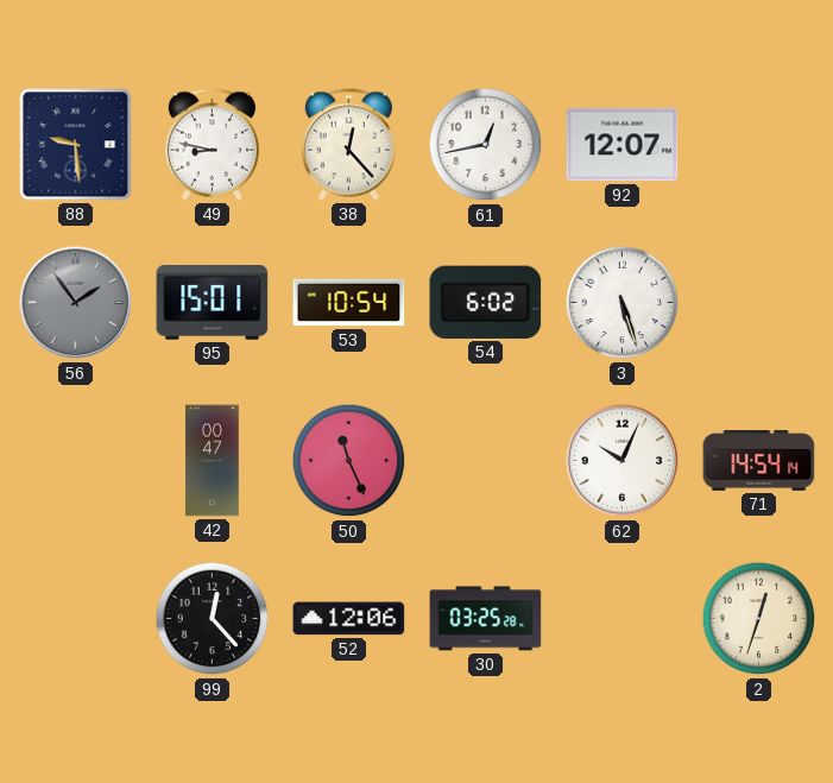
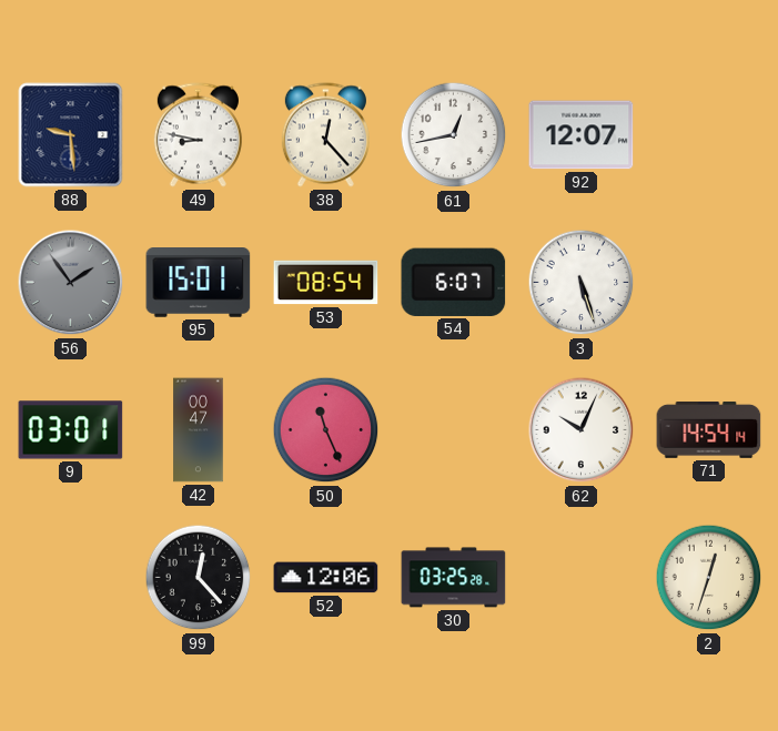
53: 10:54 -> 08:54 (326, 283)
54: 6:02 -> 6:07 (454, 282)
9: none -> 03:01 (71, 430)
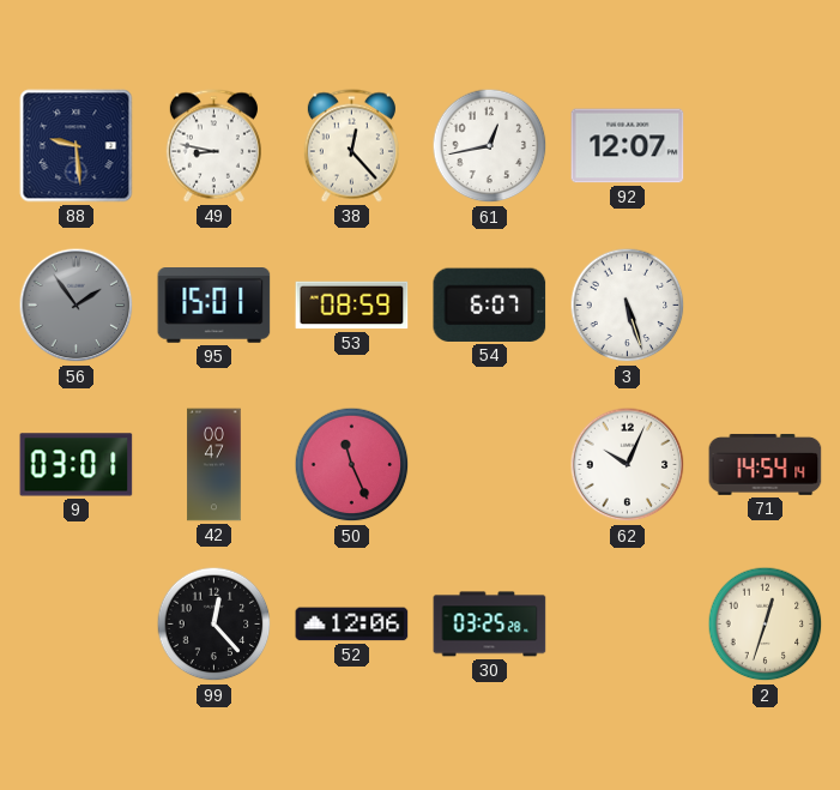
53: 08:54 -> 08:59 (352, 306)
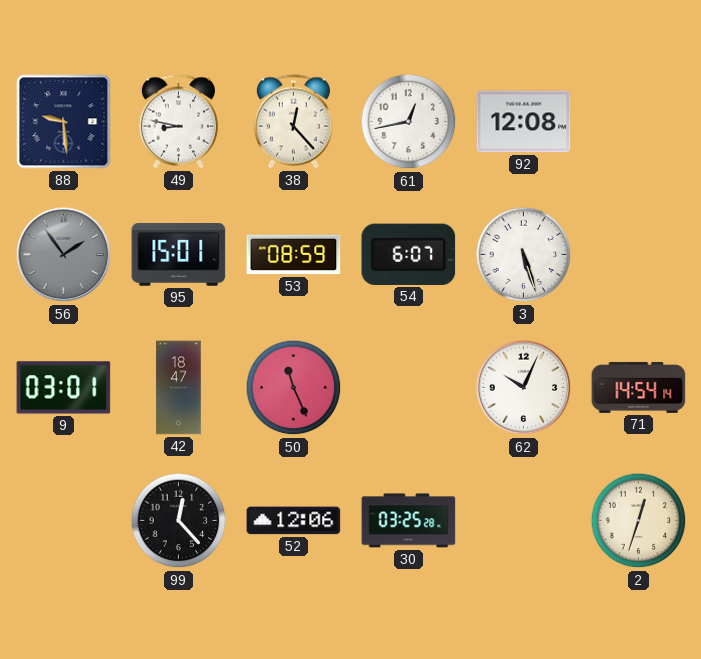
92: 12:07 -> 12:08 (524, 122)
42: 00:47 -> 18:47 (179, 388)
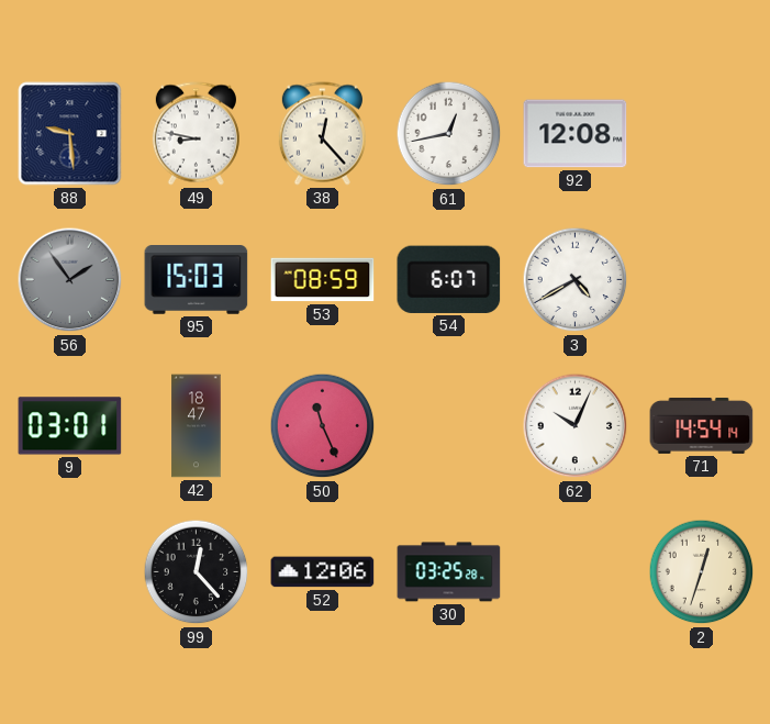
95: 15:01 -> 15:03 (197, 280)
3: 5:27 -> 4:40 (576, 280)
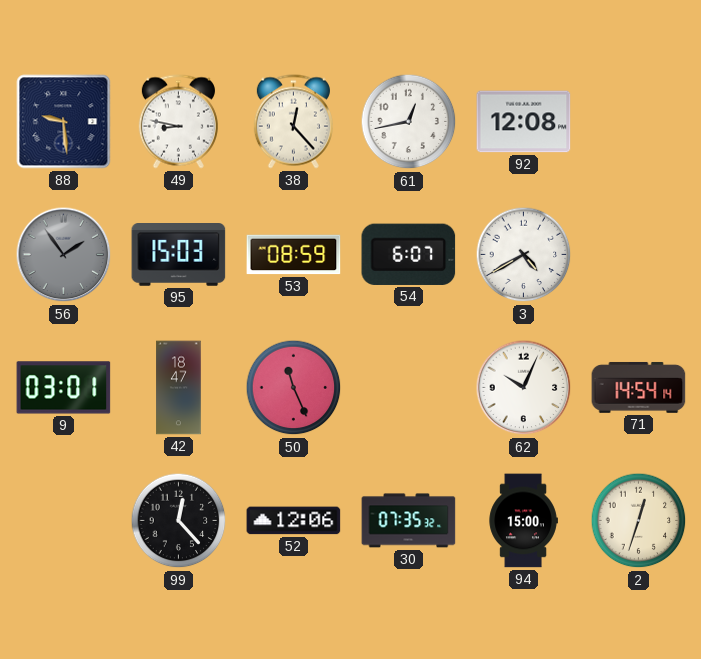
30: 03:25 -> 07:35 (409, 521)
94: none -> 15:00 (523, 521)
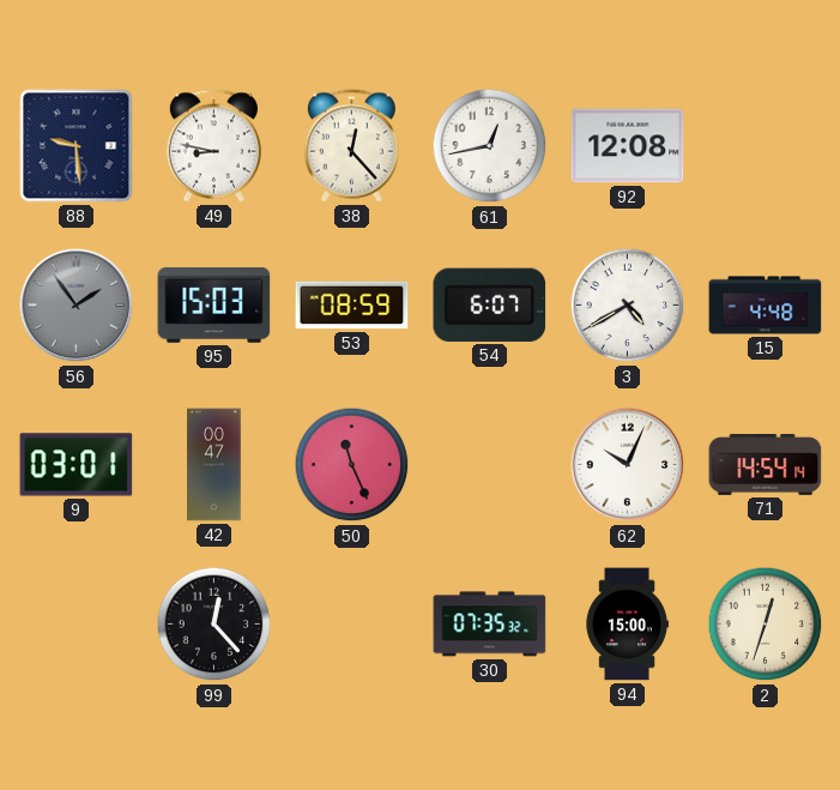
15: none -> 4:48 (766, 306)
42: 18:47 -> 00:47 (214, 465)
52: 12:06 -> none (294, 521)
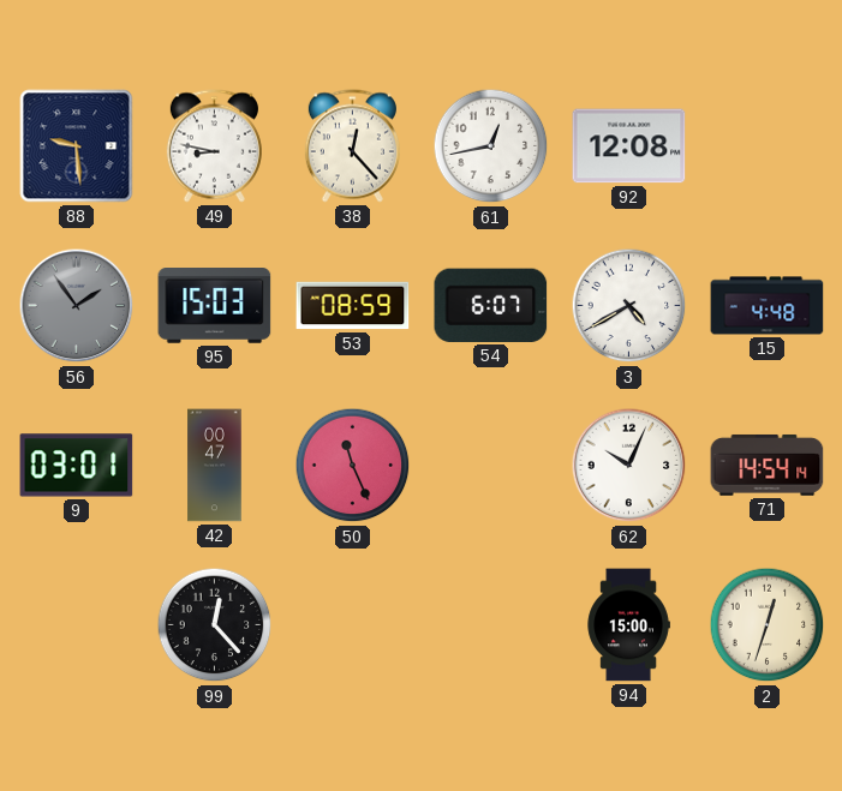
30: 07:35 -> none (490, 625)
